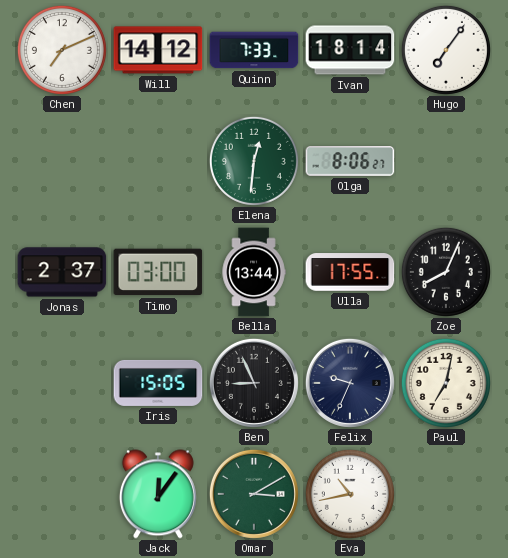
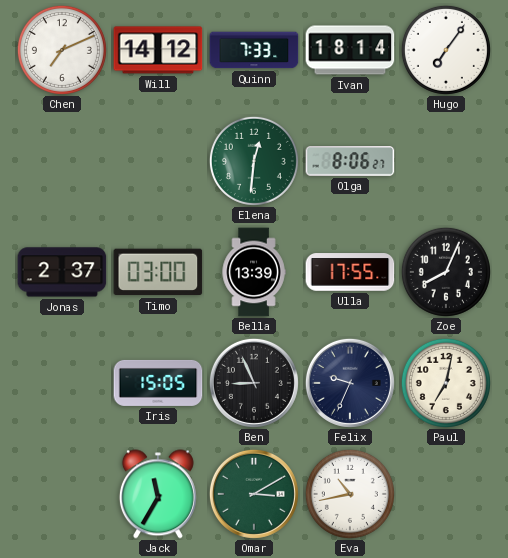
Bella: 13:44 -> 13:39 (254, 272)
Jack: 12:06 -> 11:35 (158, 494)
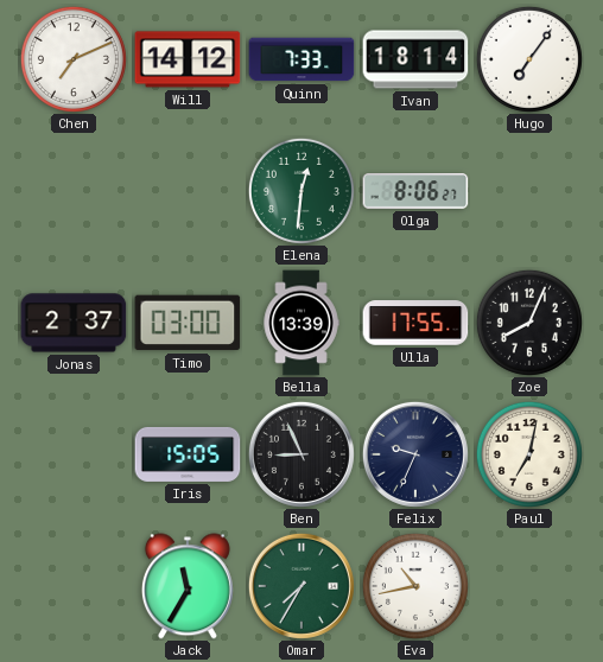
Omar: 3:10 -> 7:35 (301, 586)
